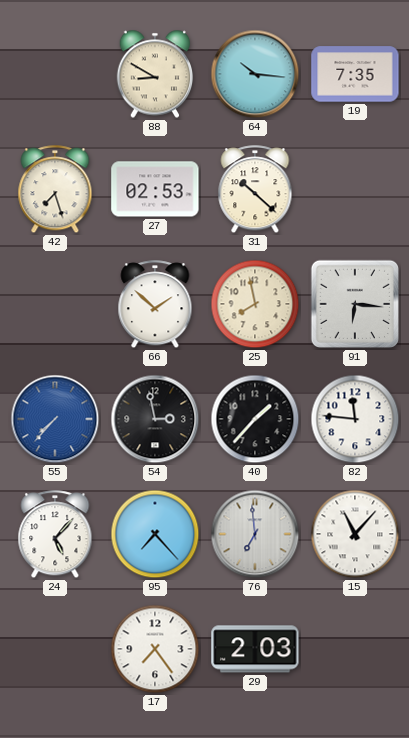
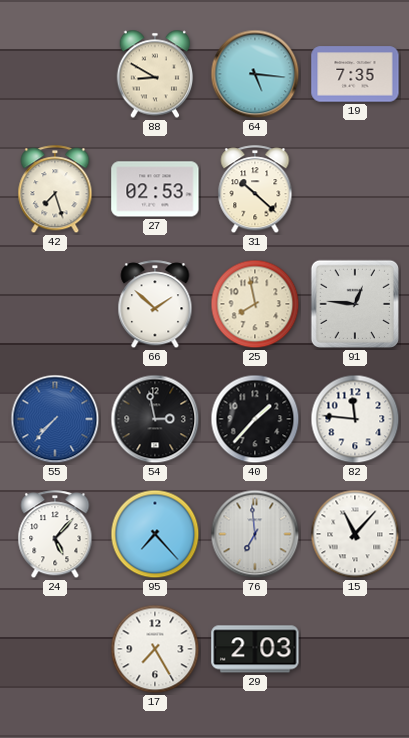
64: 10:16 -> 5:16 (255, 74)
91: 6:16 -> 12:46 (355, 304)
17: 7:24 -> 7:25 (155, 649)
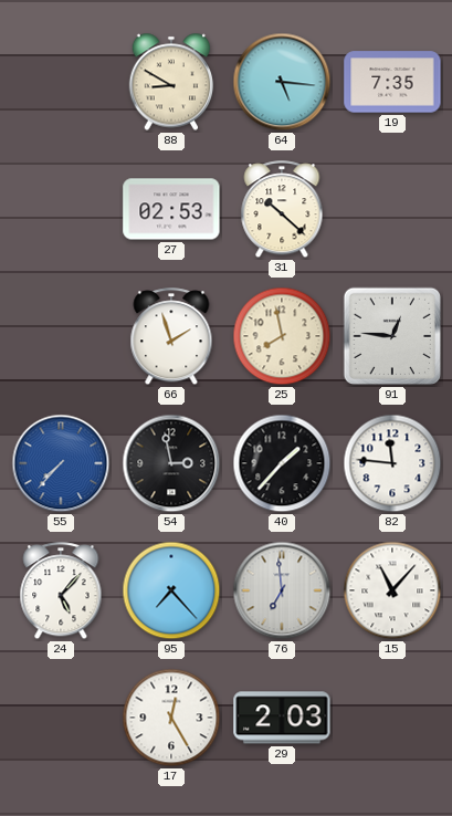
42: 7:27 -> none (55, 190)
66: 1:52 -> 1:57 (171, 337)
17: 7:25 -> 12:25 (171, 718)
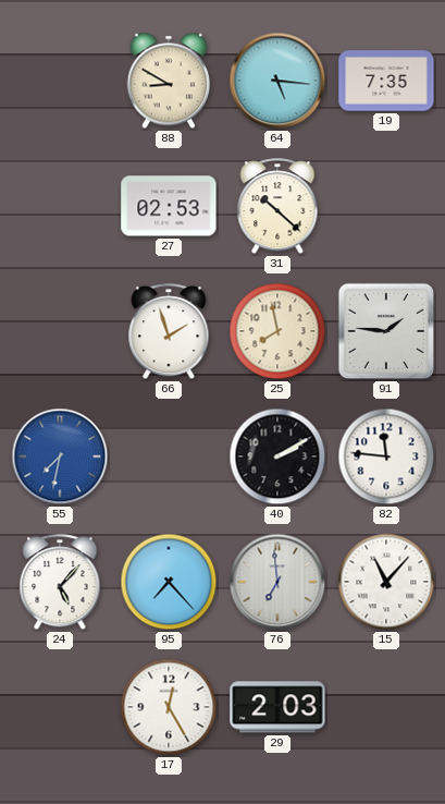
91: 12:46 -> 1:46 (386, 331)
55: 7:37 -> 7:32 (60, 456)
54: 2:58 -> none (171, 463)
40: 1:37 -> 2:10 (277, 456)
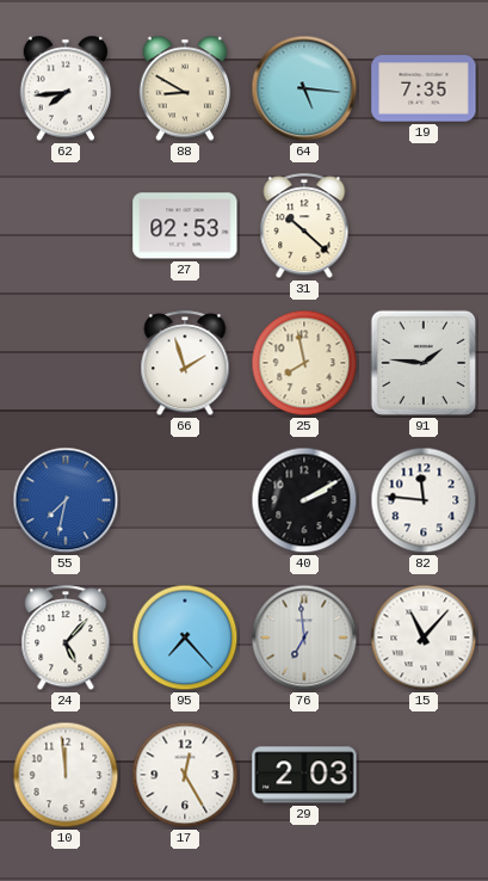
62: none -> 7:44 (66, 88)
10: none -> 11:59 (66, 775)
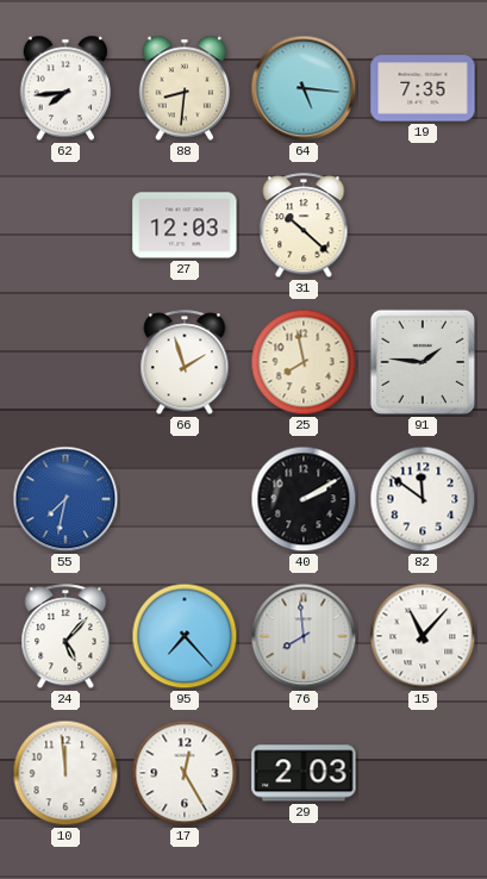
88: 8:50 -> 8:31 (185, 88)
27: 02:53 -> 12:03 (185, 225)
82: 11:46 -> 11:51 (423, 499)
76: 6:59 -> 7:59 (304, 636)
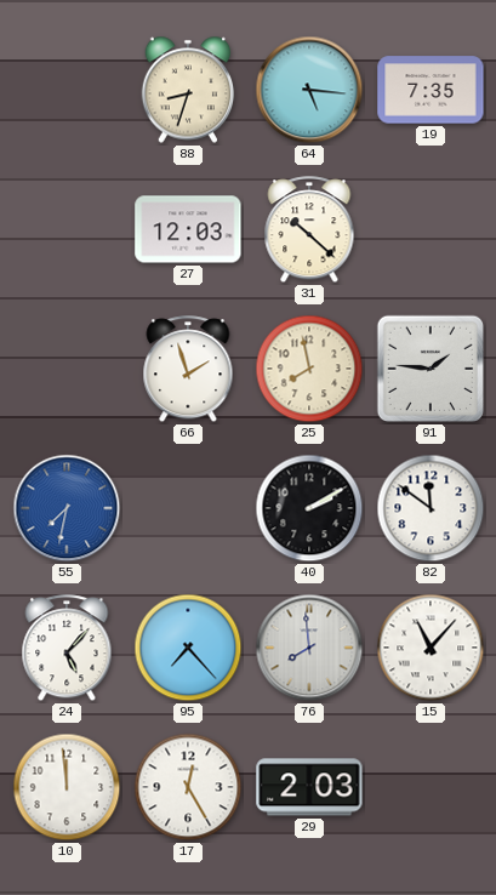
62: 7:44 -> none (65, 88)
88: 8:31 -> 8:33 (188, 90)
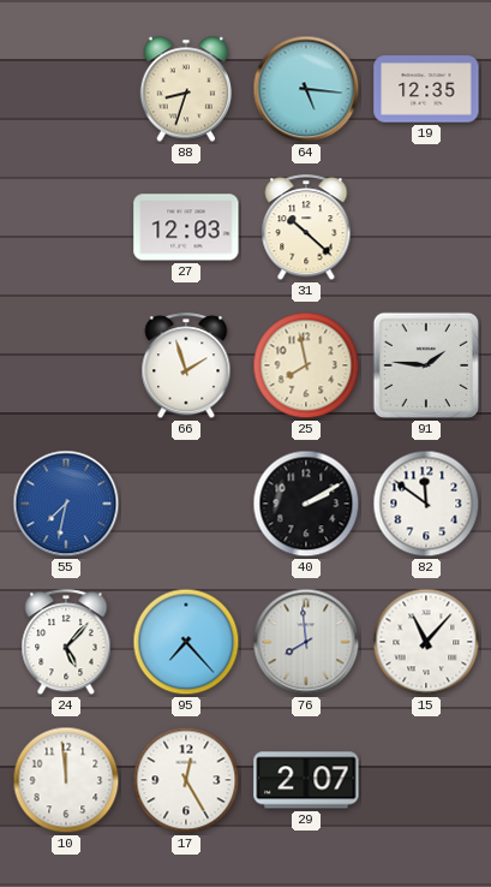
19: 7:35 -> 12:35 (426, 89)
29: 2:03 -> 2:07 (306, 780)
